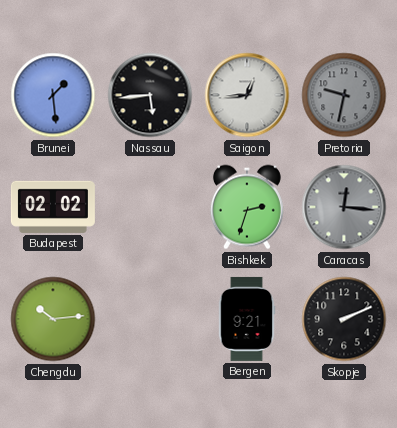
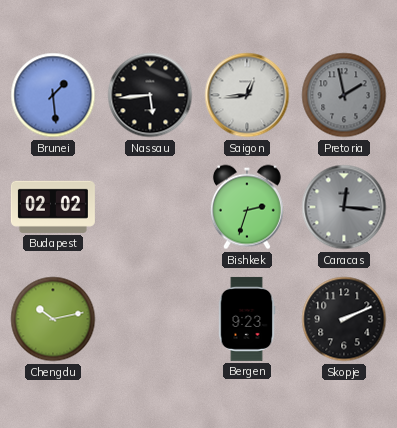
Pretoria: 9:32 -> 1:58 (344, 95)
Chengdu: 10:14 -> 10:13 (53, 319)
Bergen: 9:21 -> 9:23 (247, 319)
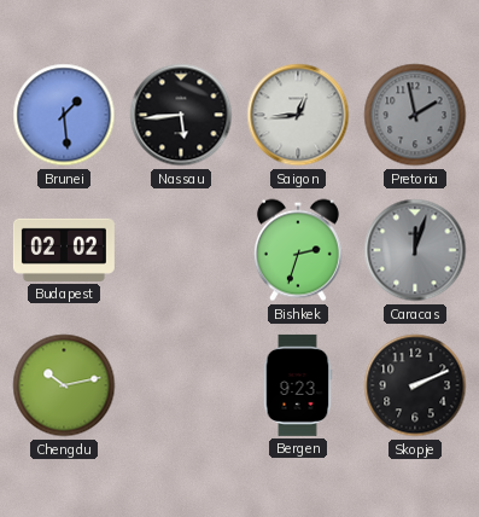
Caracas: 12:16 -> 12:03 (415, 250)
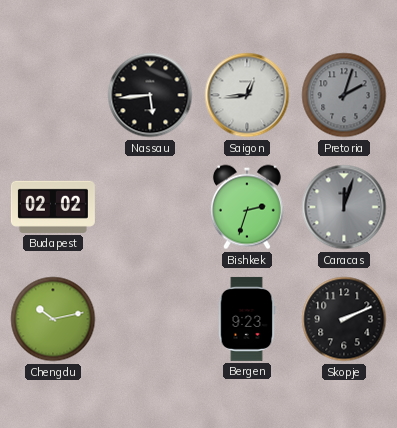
Brunei: 1:29 -> none (64, 115)
Pretoria: 1:58 -> 2:03 (344, 95)
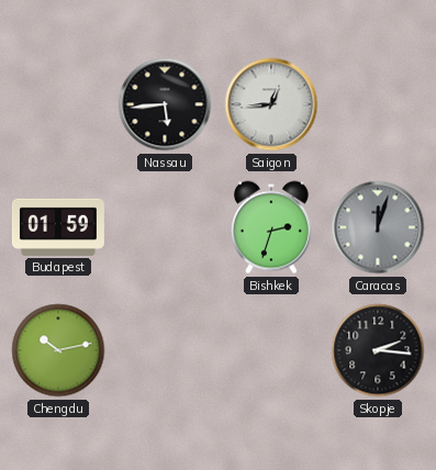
Pretoria: 2:03 -> none (344, 95)
Budapest: 02:02 -> 01:59 (58, 227)
Bergen: 9:23 -> none (247, 319)
Skopje: 2:11 -> 2:16 (378, 350)
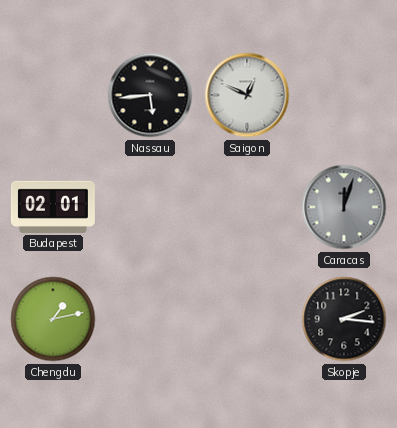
Saigon: 12:44 -> 12:49 (247, 95)
Budapest: 01:59 -> 02:01 (53, 207)
Bishkek: 2:33 -> none (271, 227)
Chengdu: 10:13 -> 1:13 (53, 319)
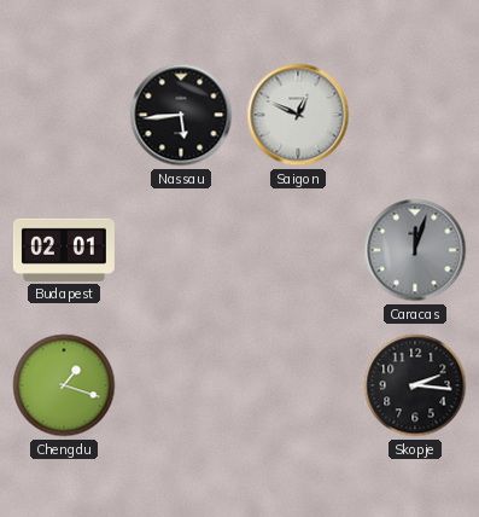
Chengdu: 1:13 -> 1:18 (64, 385)
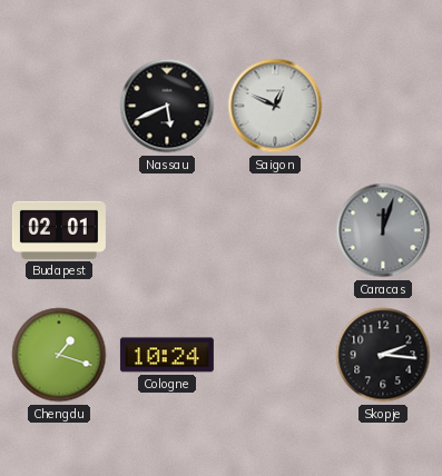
Nassau: 5:44 -> 5:41 (167, 106)
Cologne: none -> 10:24 (167, 355)
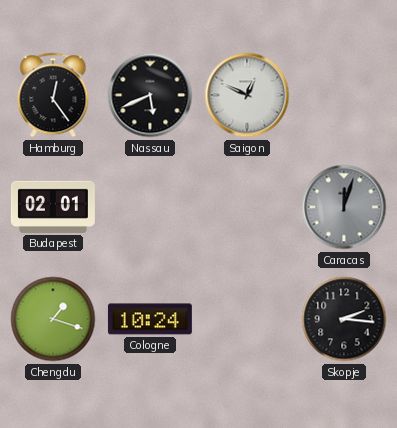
Hamburg: none -> 12:24 (53, 95)
